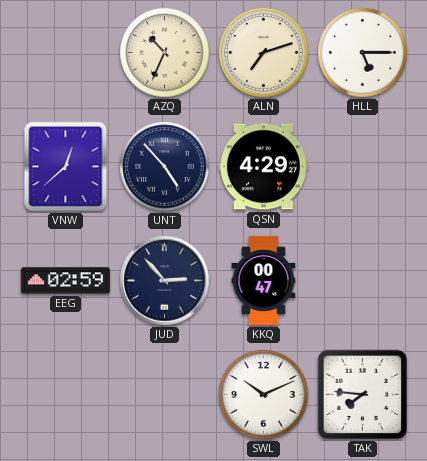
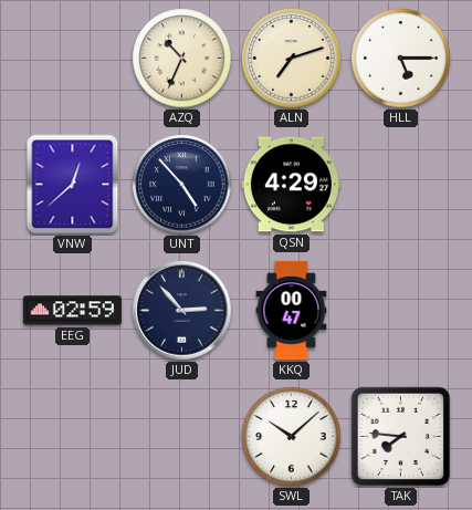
SWL: 10:11 -> 10:08 (292, 437)
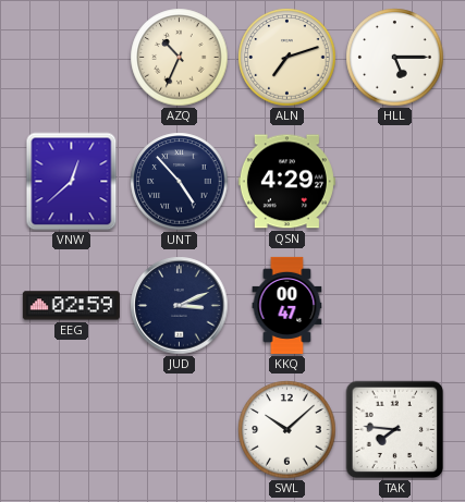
JUD: 2:53 -> 3:11 (180, 306)
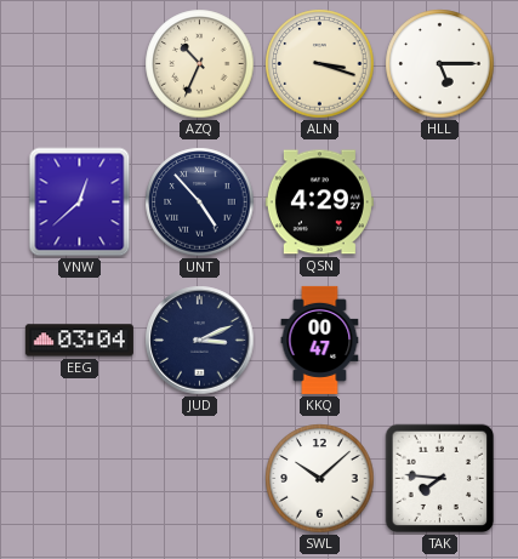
ALN: 7:12 -> 3:18 (320, 64)
EEG: 02:59 -> 03:04 (79, 341)
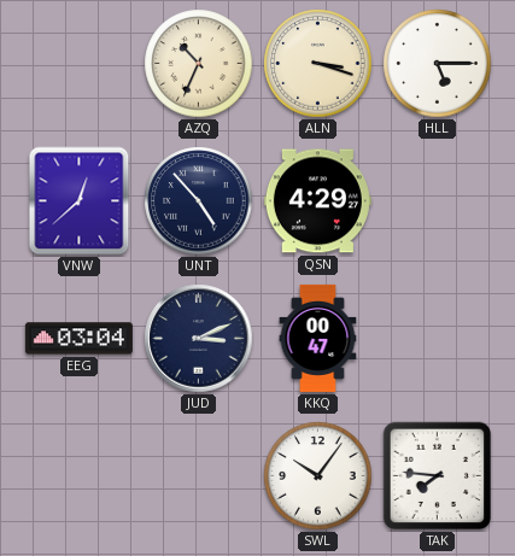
SWL: 10:08 -> 10:06 (318, 476)
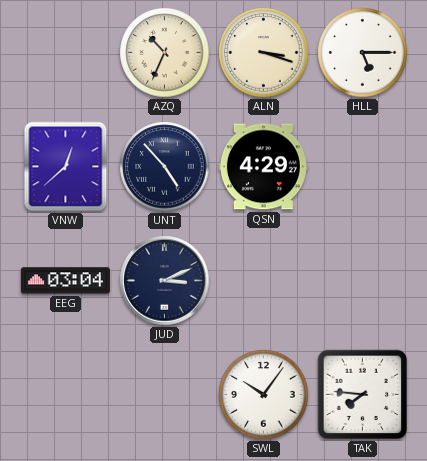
KKQ: 00:47 -> none (318, 338)
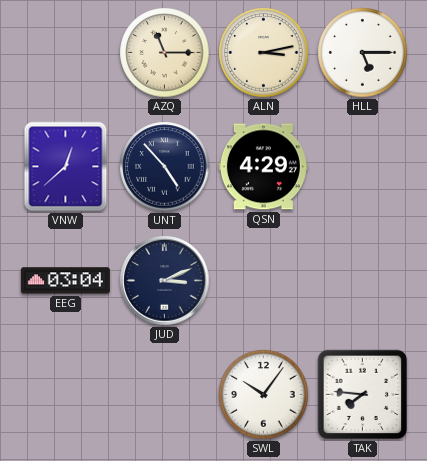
AZQ: 10:34 -> 11:15 (165, 53)
ALN: 3:18 -> 3:13 (264, 53)
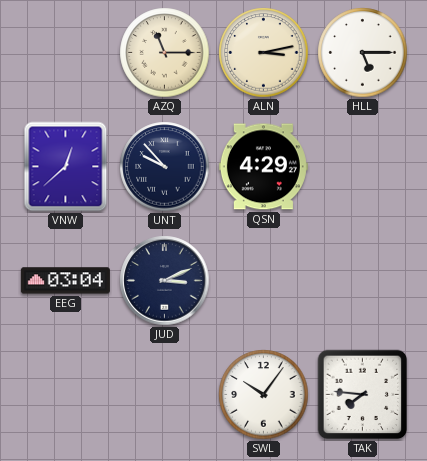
UNT: 4:53 -> 9:53 (165, 167)
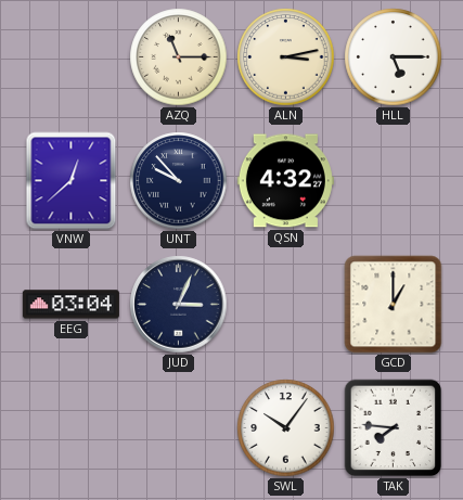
QSN: 4:29 -> 4:32 (285, 181)
JUD: 3:11 -> 3:04 (179, 305)
GCD: none -> 1:00 (394, 305)
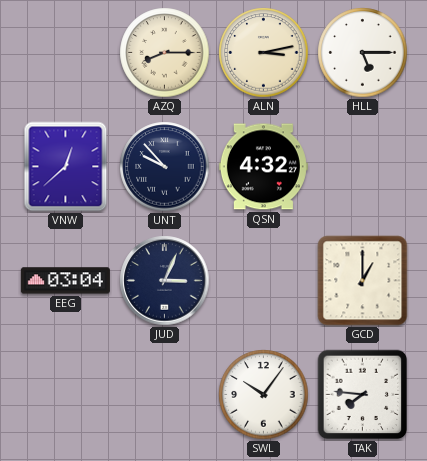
AZQ: 11:15 -> 8:15 (165, 53)
